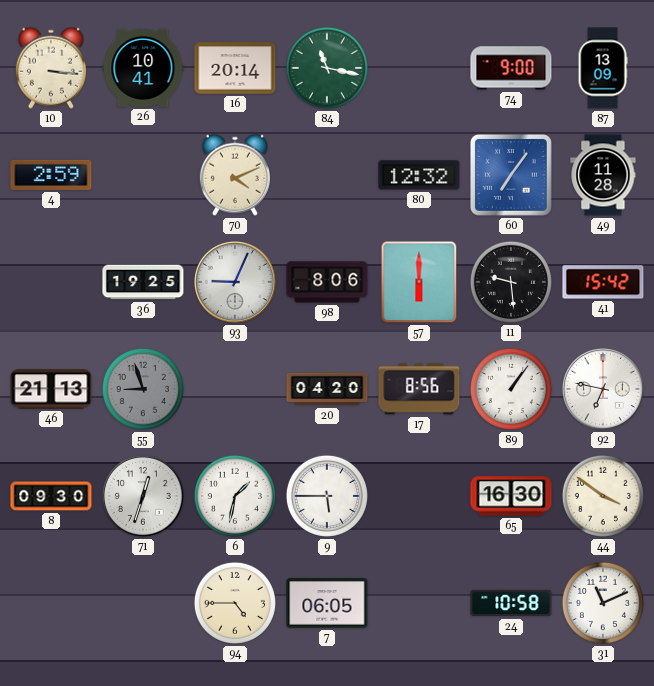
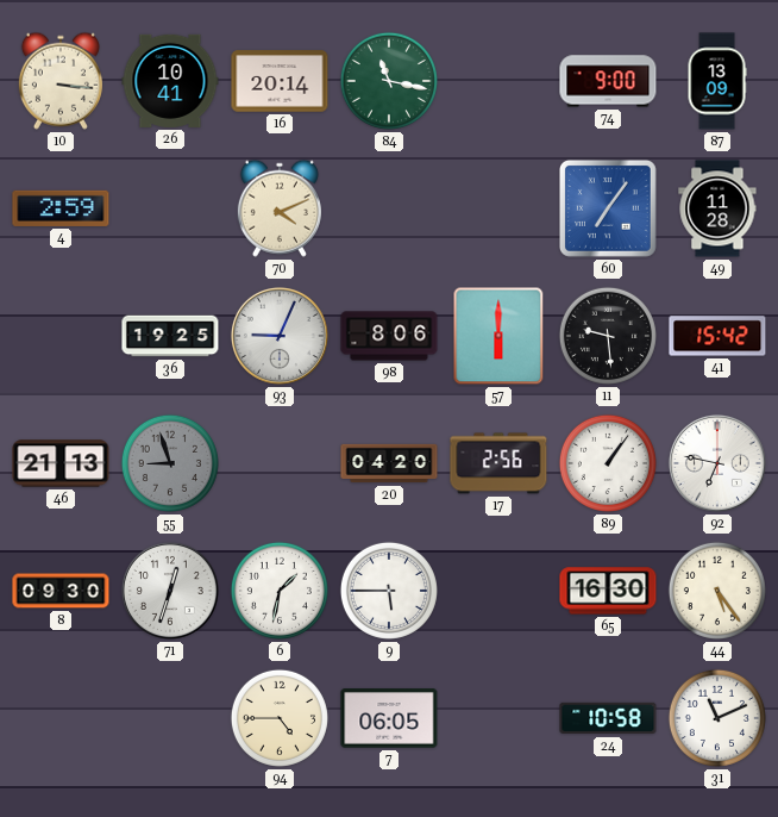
80: 12:32 -> none (419, 175)
17: 8:56 -> 2:56 (498, 463)
44: 3:51 -> 5:24 (717, 591)
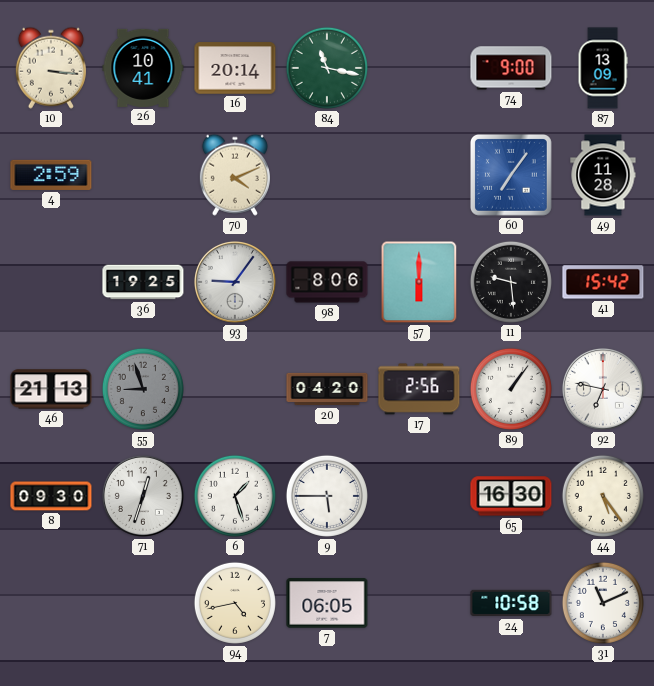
93: 9:04 -> 9:06 (235, 282)
6: 1:32 -> 1:27 (235, 496)
94: 4:45 -> 4:43 (235, 603)
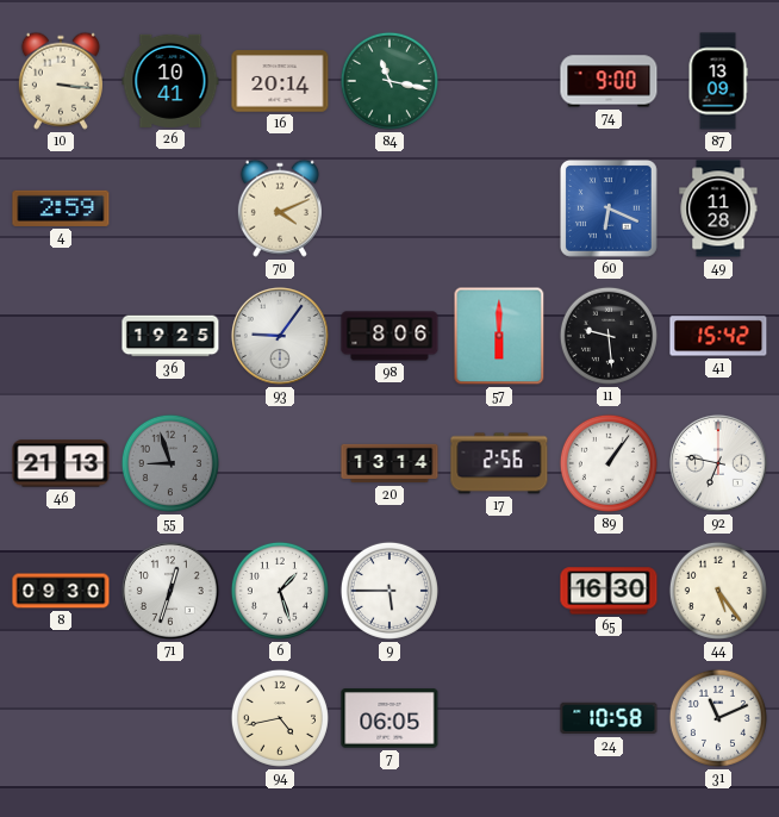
60: 7:06 -> 6:19 (609, 208)
20: 04:20 -> 13:14 (389, 463)
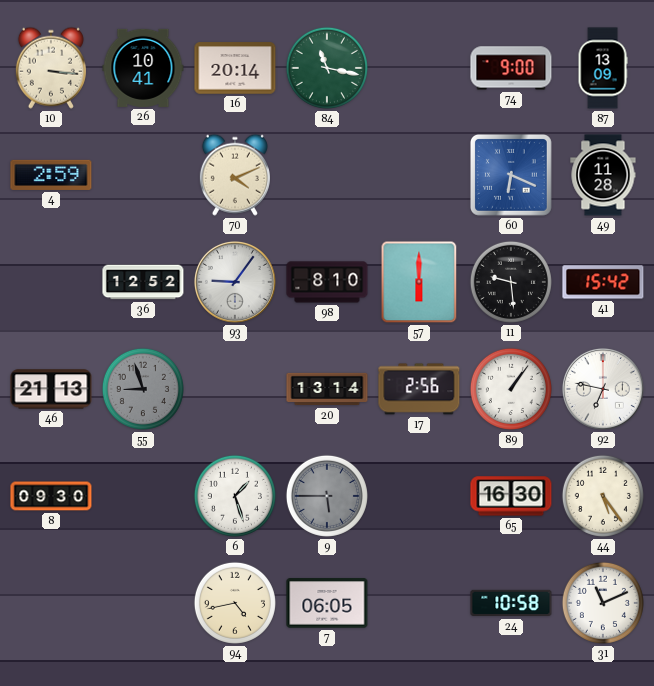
36: 19:25 -> 12:52 (143, 282)
98: 8:06 -> 8:10 (327, 282)
71: 12:33 -> none (170, 591)
9 dial: white -> grey (327, 496)
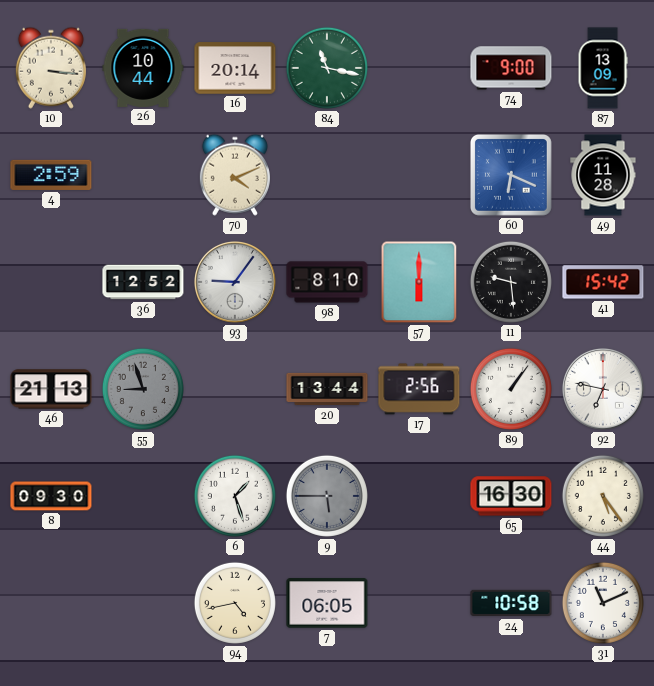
26: 10:41 -> 10:44 (143, 68)
20: 13:14 -> 13:44 (327, 389)
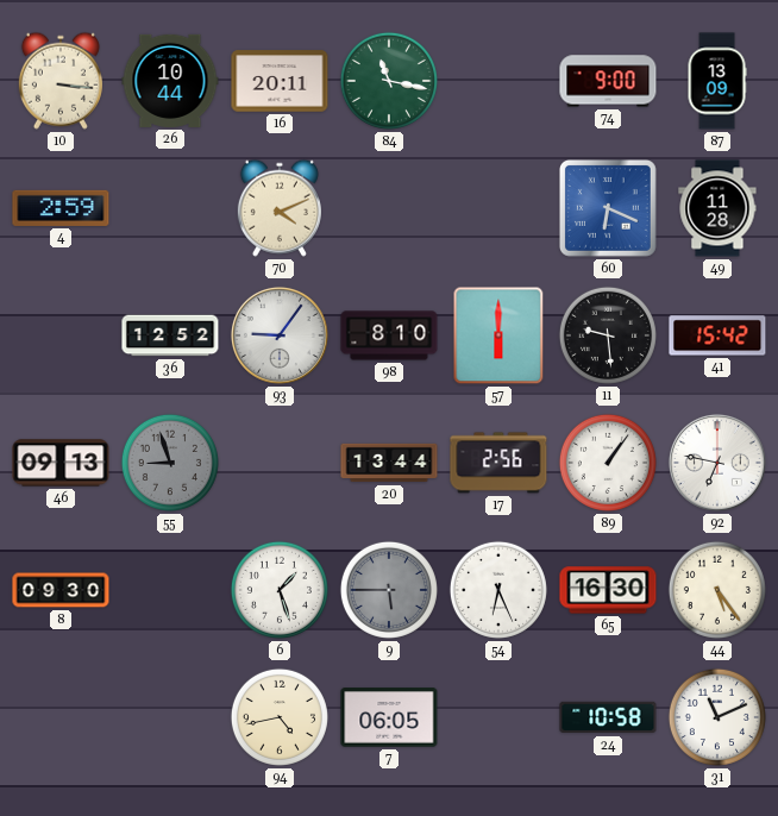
16: 20:14 -> 20:11 (280, 81)
46: 21:13 -> 09:13 (61, 463)
54: none -> 6:26 (498, 590)
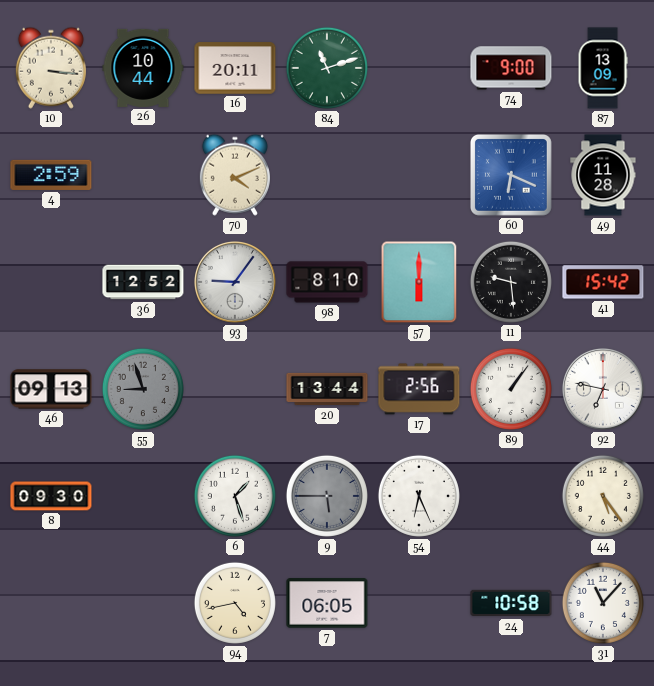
84: 11:17 -> 11:12 (327, 68)
65: 16:30 -> none (608, 590)
31: 11:11 -> 11:07 (603, 603)
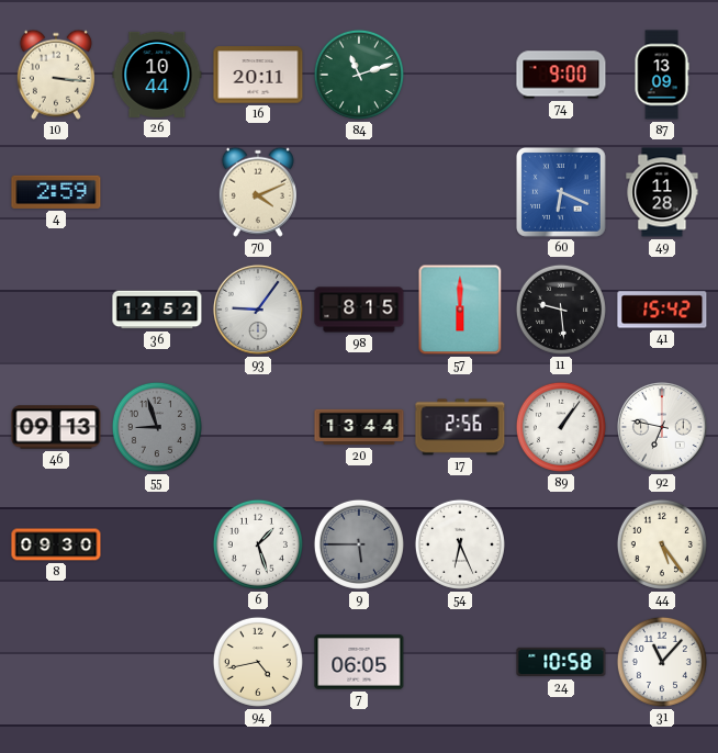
98: 8:10 -> 8:15 (359, 310)
